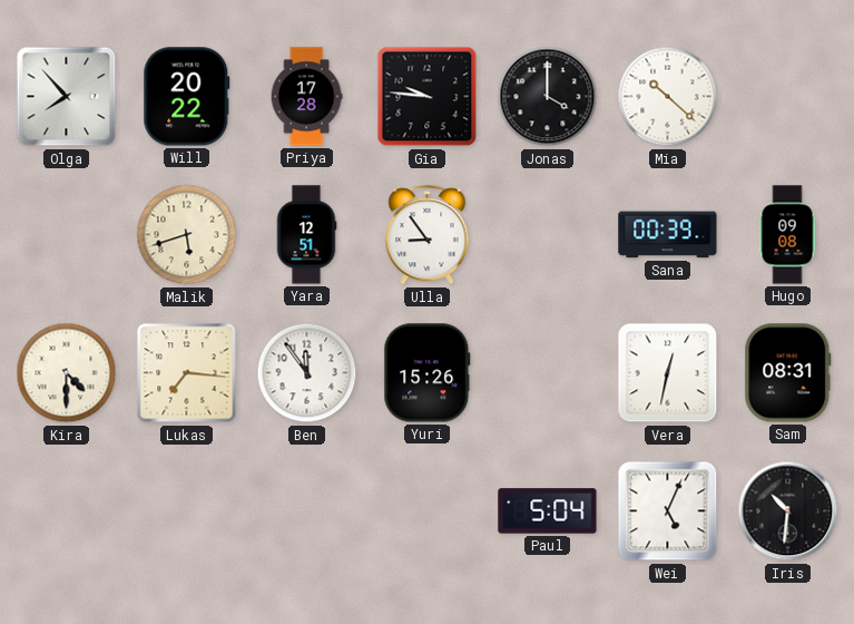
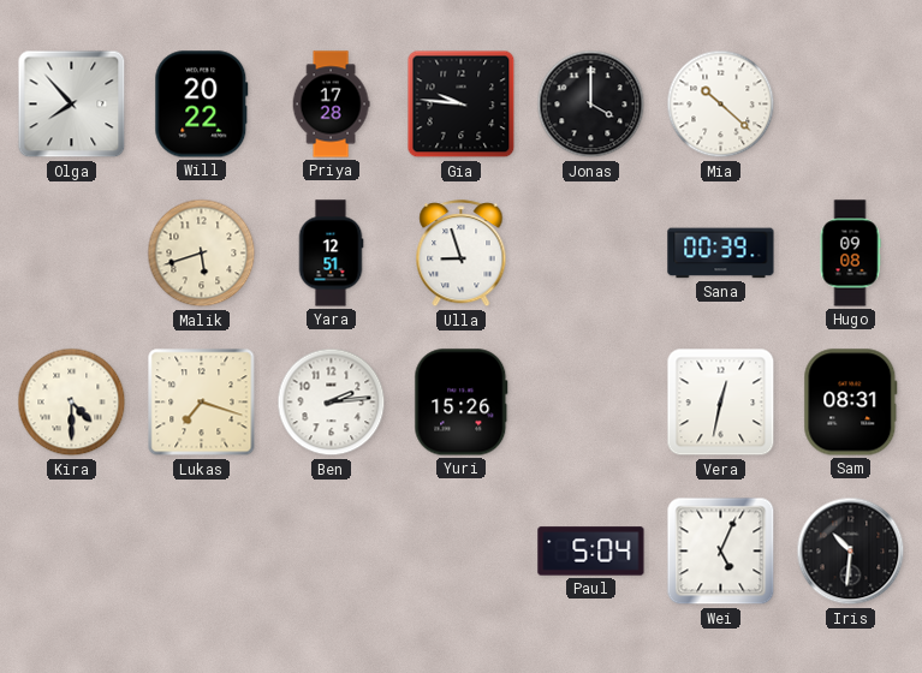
Ulla: 8:54 -> 8:57 (462, 254)
Lukas: 7:16 -> 7:18 (202, 403)
Ben: 11:54 -> 2:14 (332, 403)
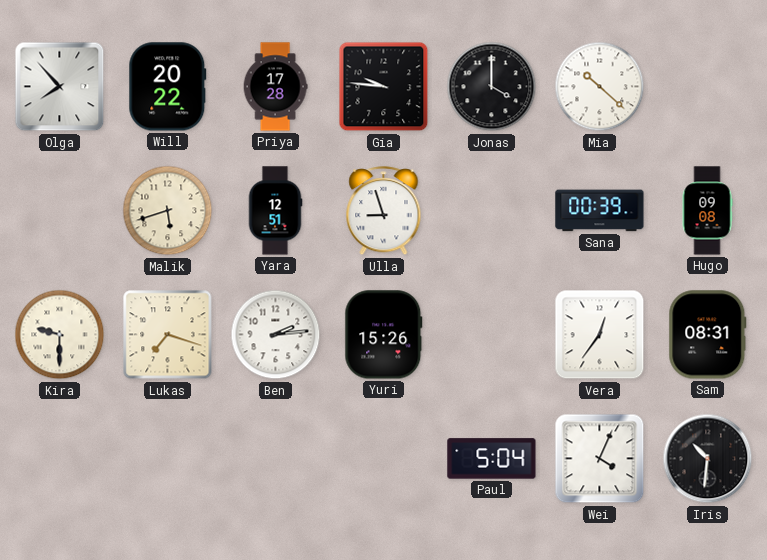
Kira: 4:30 -> 9:30 (60, 335)
Vera: 12:32 -> 12:36 (600, 335)
Wei: 5:04 -> 4:04 (600, 459)
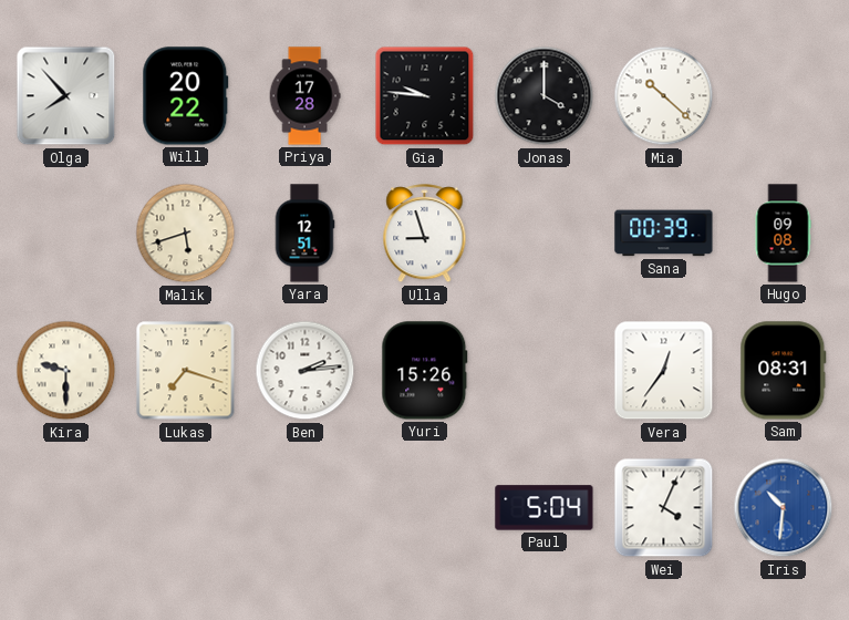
Iris dial: black -> blue (784, 508)
